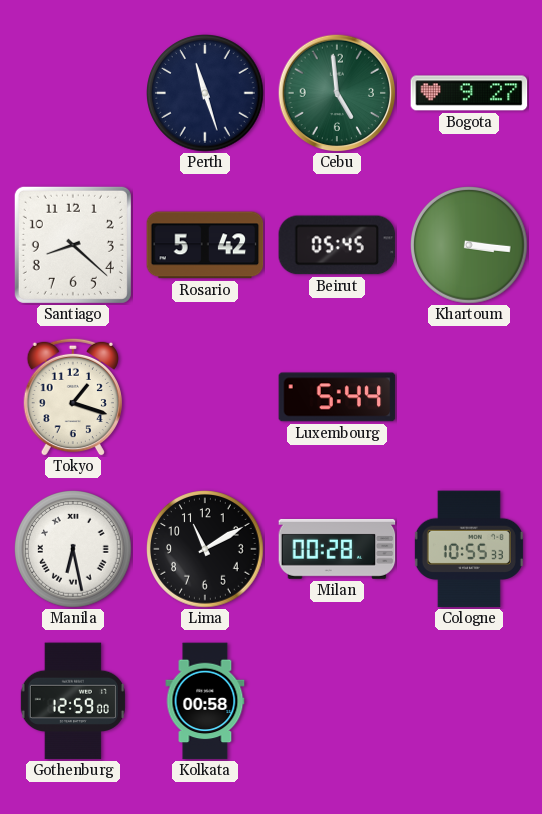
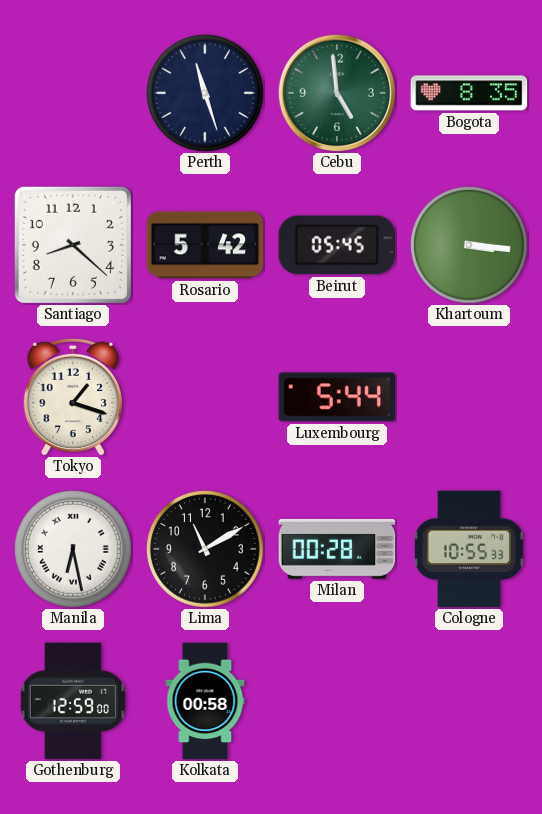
Bogota: 9:27 -> 8:35 (469, 93)
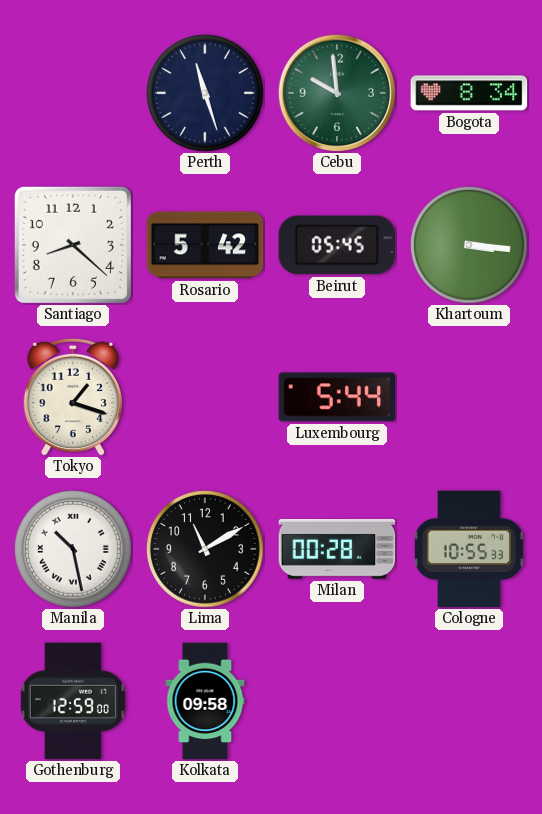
Cebu: 4:59 -> 9:59 (337, 93)
Bogota: 8:35 -> 8:34 (469, 93)
Manila: 6:28 -> 10:28 (74, 550)
Kolkata: 00:58 -> 09:58 (205, 701)
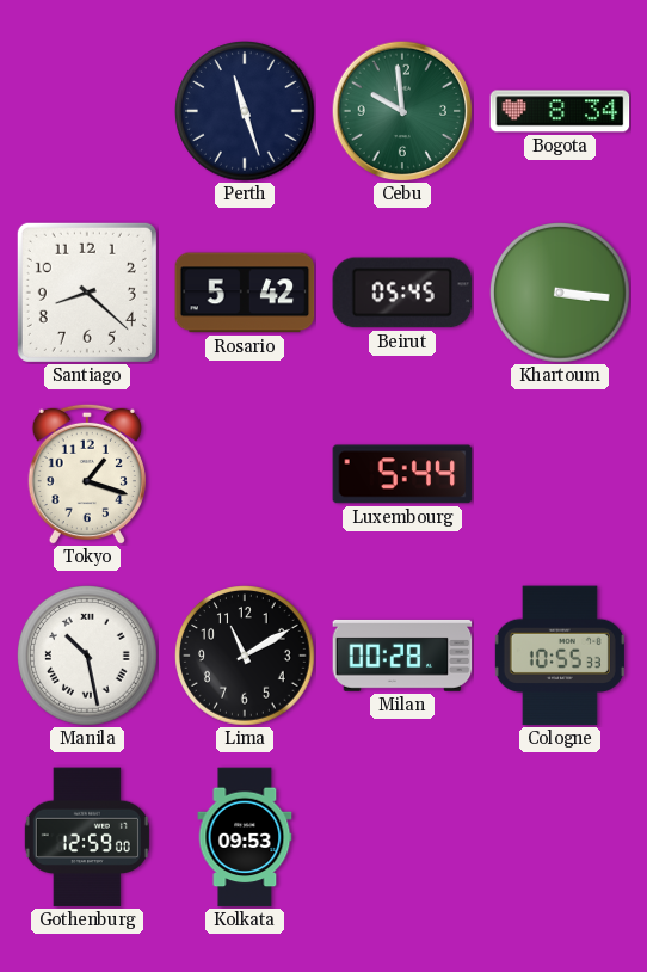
Kolkata: 09:58 -> 09:53 (245, 837)
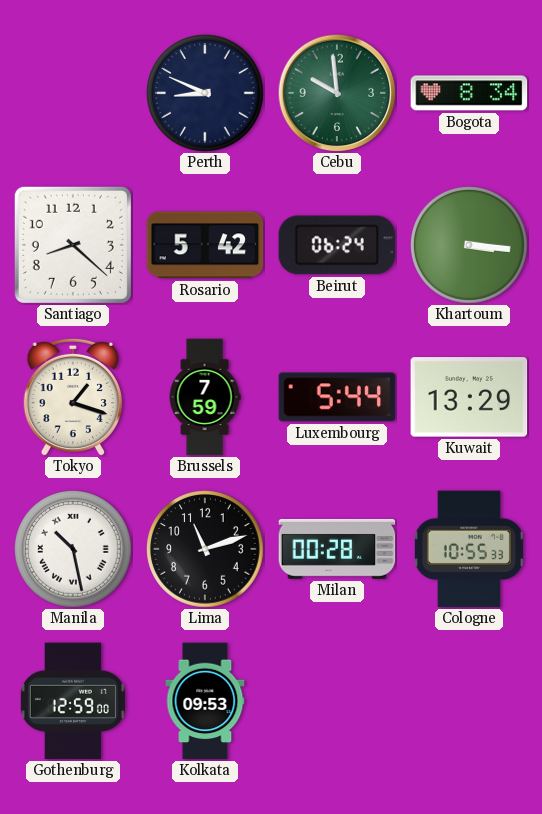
Perth: 11:27 -> 8:49 (206, 94)
Beirut: 05:45 -> 06:24 (337, 245)
Brussels: none -> 7:59 (205, 397)
Kuwait: none -> 13:29 (469, 397)
Lima: 11:10 -> 11:12 (206, 550)
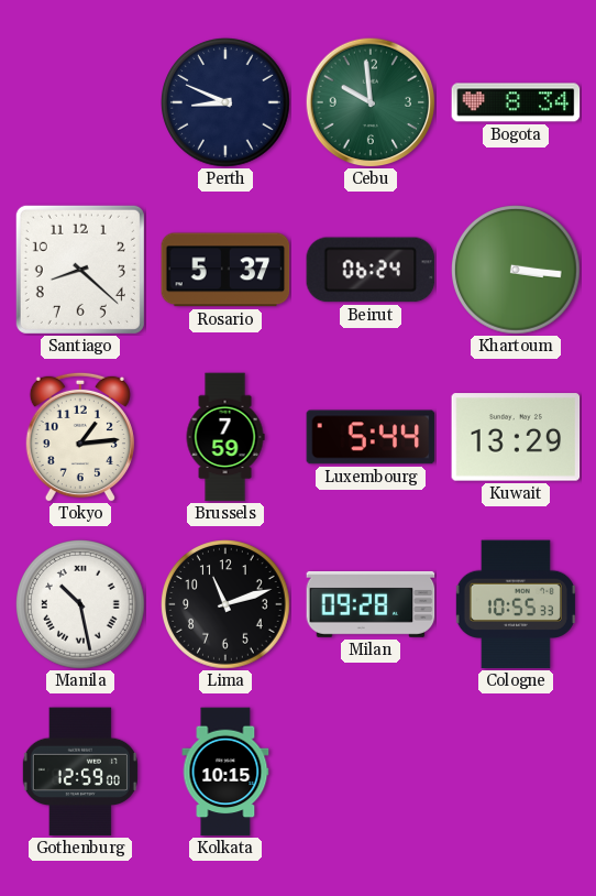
Rosario: 5:42 -> 5:37 (225, 270)
Tokyo: 1:18 -> 1:14 (80, 437)
Milan: 00:28 -> 09:28 (371, 604)
Kolkata: 09:53 -> 10:15 (225, 772)
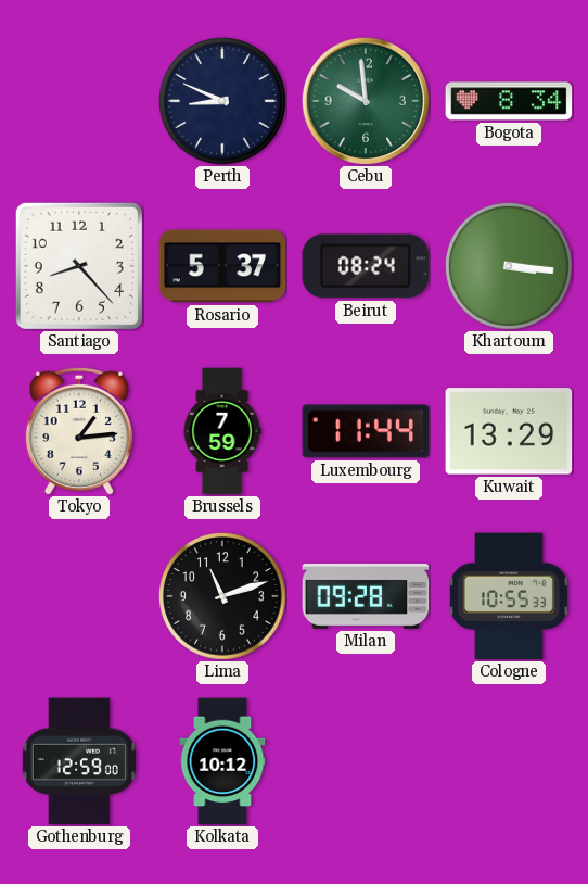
Santiago: 8:22 -> 8:23 (79, 266)
Beirut: 06:24 -> 08:24 (366, 266)
Luxembourg: 5:44 -> 11:44 (366, 431)
Manila: 10:28 -> none (81, 605)
Kolkata: 10:15 -> 10:12 (222, 761)
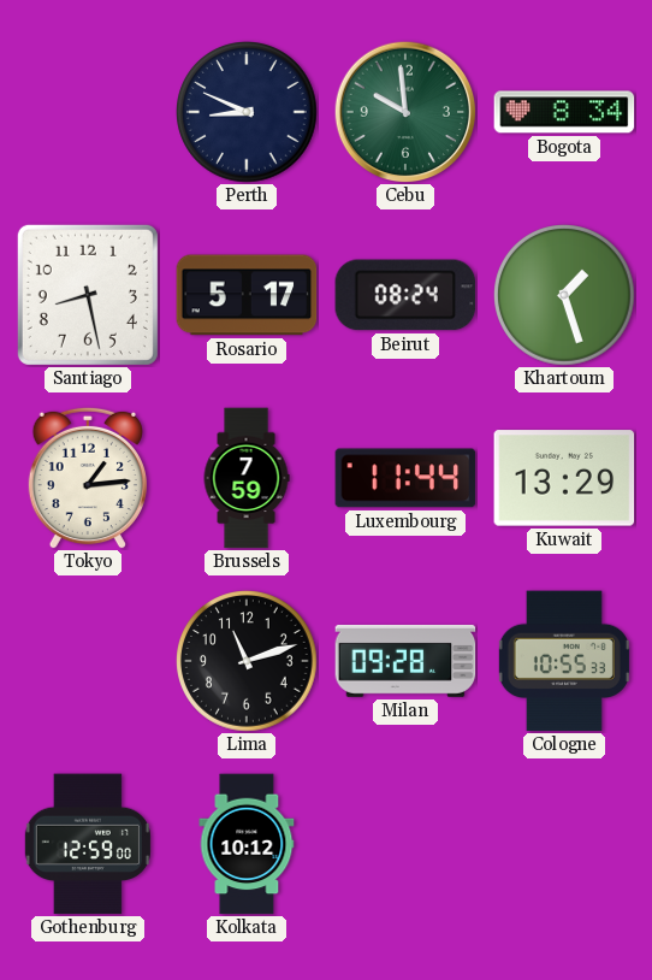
Santiago: 8:23 -> 8:28 (88, 295)
Rosario: 5:37 -> 5:17 (247, 295)
Khartoum: 3:16 -> 1:27 (565, 296)
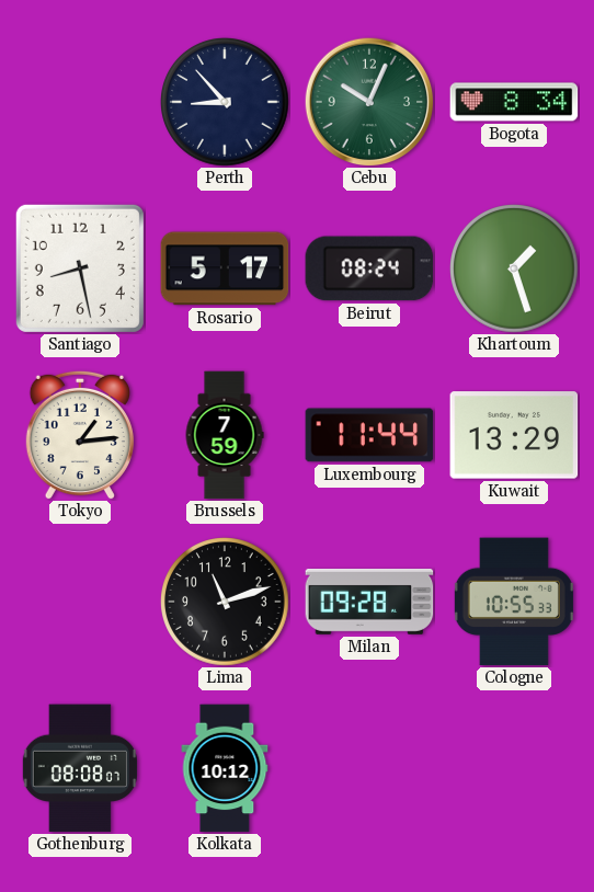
Perth: 8:49 -> 8:53 (226, 103)
Cebu: 9:59 -> 10:04 (369, 102)
Gothenburg: 12:59 -> 08:08 (80, 768)
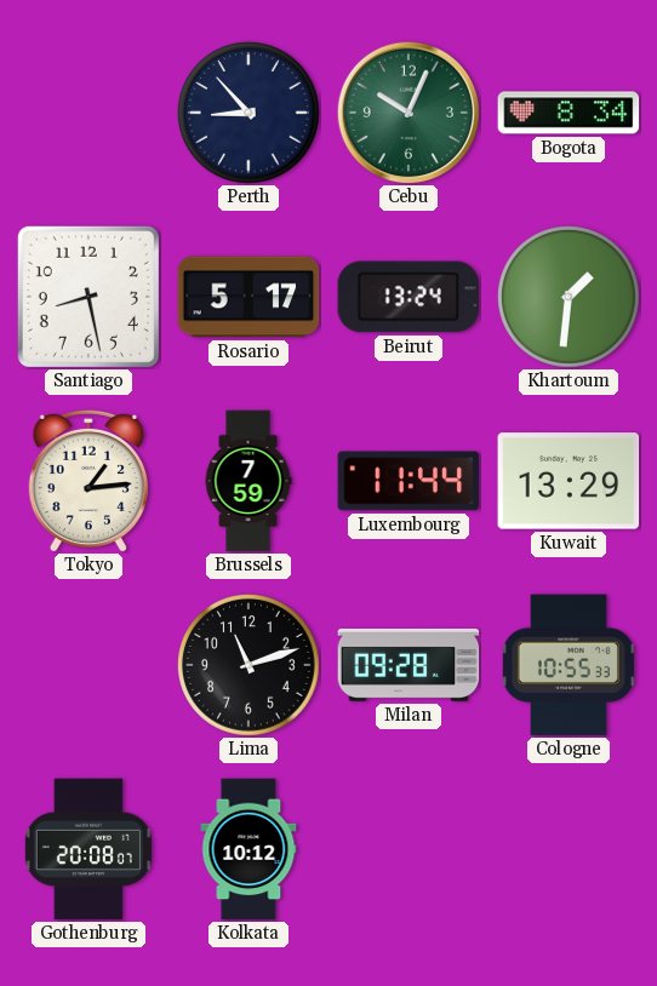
Beirut: 08:24 -> 13:24 (409, 297)
Khartoum: 1:27 -> 1:31 (570, 298)
Gothenburg: 08:08 -> 20:08 (88, 849)
